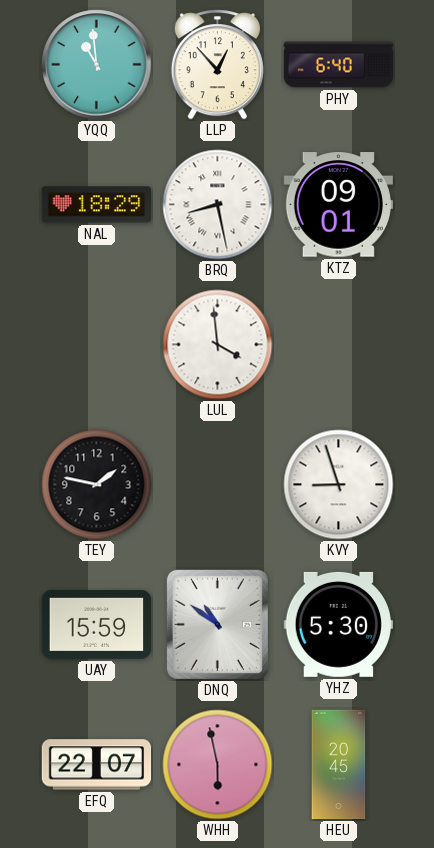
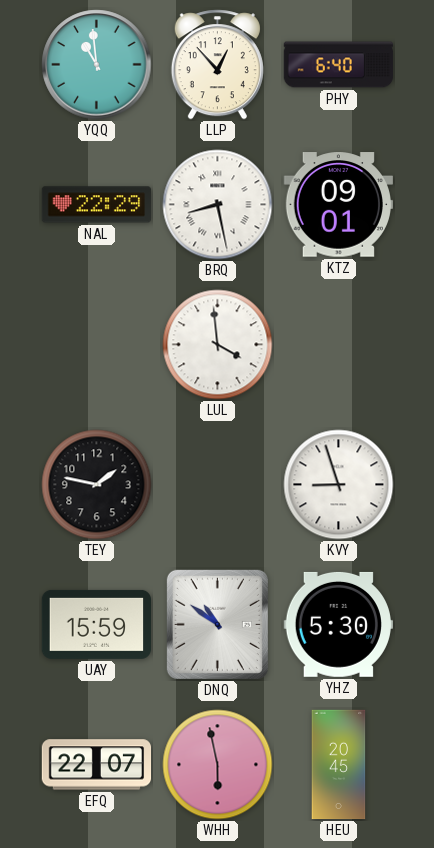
NAL: 18:29 -> 22:29 (97, 205)
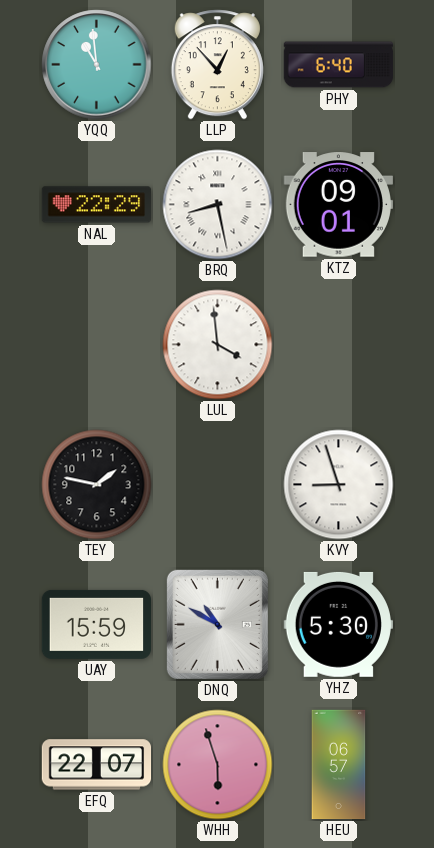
DNQ: 10:51 -> 10:50 (217, 624)
WHH: 5:58 -> 5:57 (218, 765)
HEU: 20:45 -> 06:57 (339, 765)
